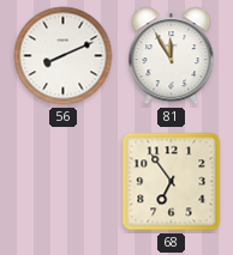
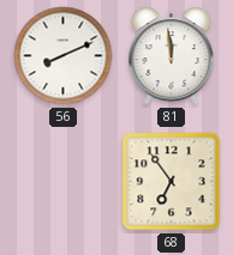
81: 11:55 -> 11:59 (172, 56)
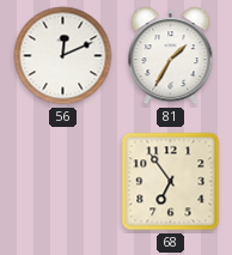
56: 8:11 -> 12:11 (63, 56)
81: 11:59 -> 1:35 (171, 56)
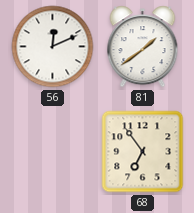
81: 1:35 -> 1:39 (143, 47)
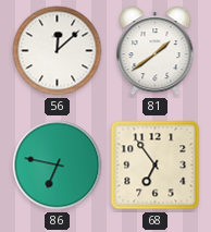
56: 12:11 -> 12:08 (58, 51)
86: none -> 6:47 (58, 166)
